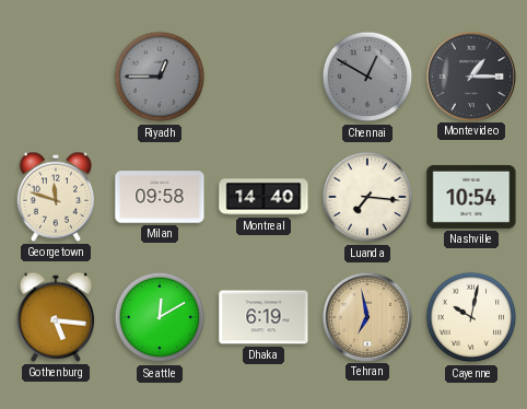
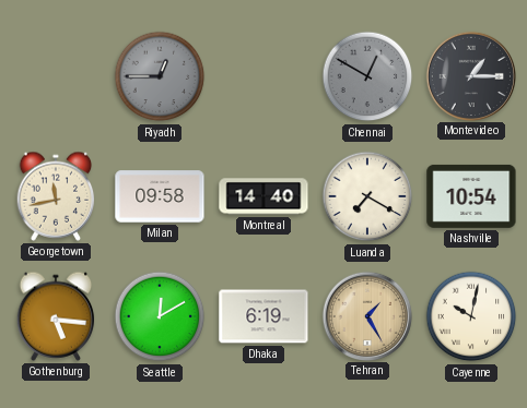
Georgetown: 11:48 -> 11:43 (56, 196)
Luanda: 7:16 -> 7:20 (367, 196)
Tehran: 6:58 -> 1:25 (366, 315)
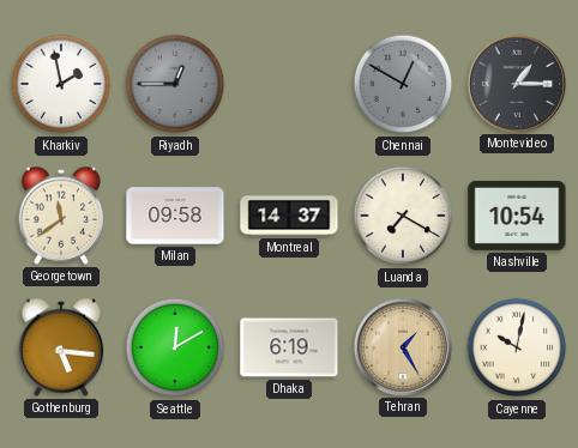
Kharkiv: none -> 1:58 (61, 84)
Georgetown: 11:43 -> 11:39 (61, 216)
Montreal: 14:40 -> 14:37 (289, 216)
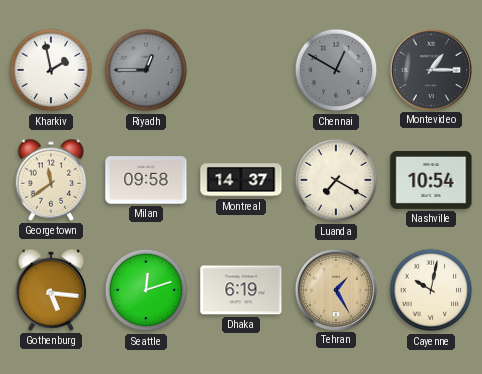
Seattle: 12:10 -> 12:12 (146, 290)
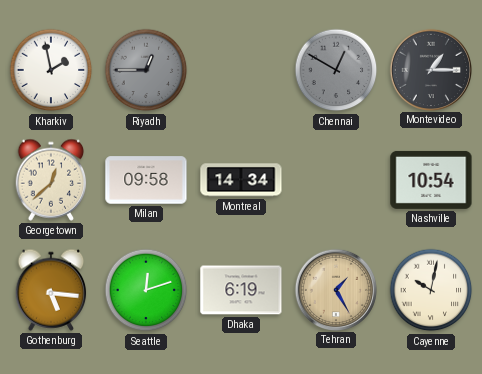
Georgetown: 11:39 -> 12:38 (51, 180)
Montreal: 14:37 -> 14:34 (241, 180)
Luanda: 7:20 -> none (336, 180)
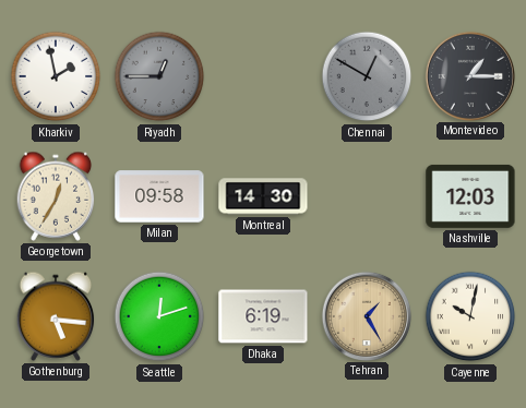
Georgetown: 12:38 -> 12:35 (56, 196)
Montreal: 14:34 -> 14:30 (263, 196)
Nashville: 10:54 -> 12:03 (470, 196)
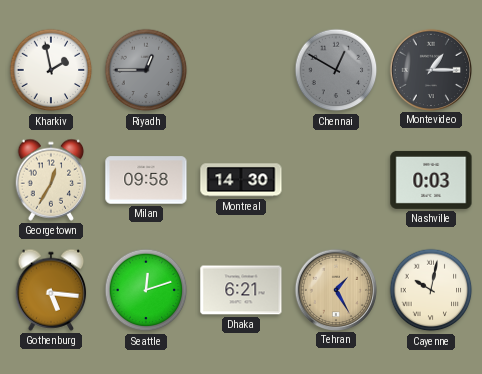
Nashville: 12:03 -> 0:03 (431, 180)
Dhaka: 6:19 -> 6:21 (241, 290)
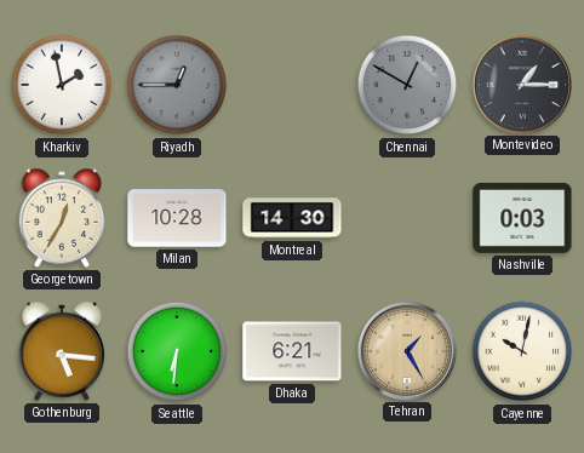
Milan: 09:58 -> 10:28 (177, 218)
Seattle: 12:12 -> 6:31 (177, 351)
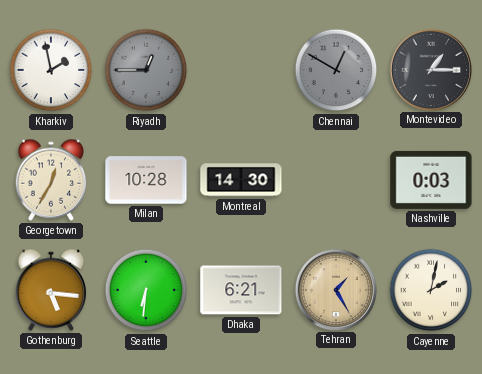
Cayenne: 10:02 -> 2:02 (431, 290)
